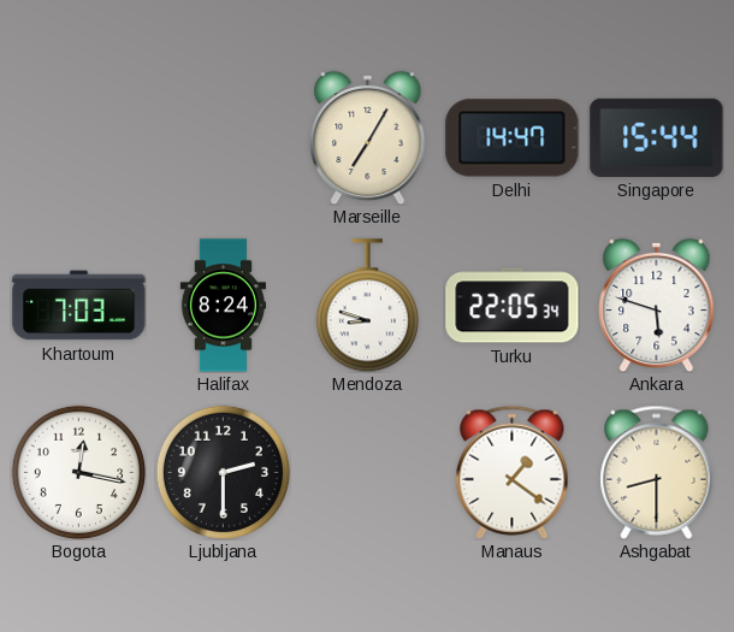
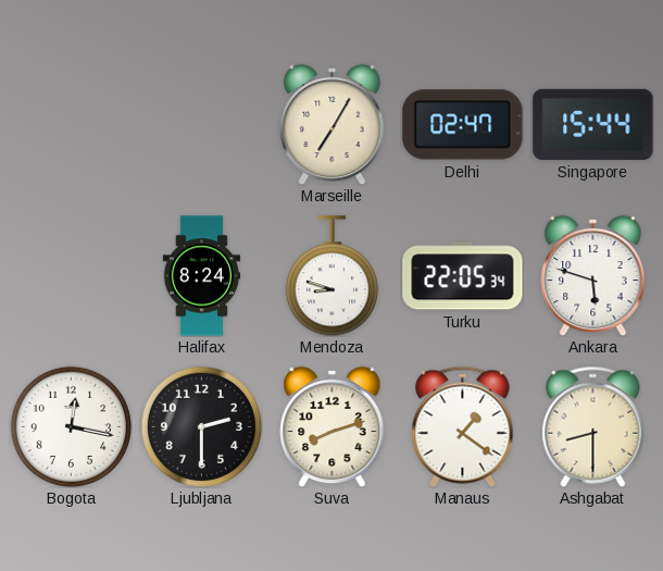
Delhi: 14:47 -> 02:47 (463, 125)
Khartoum: 7:03 -> none (79, 306)
Suva: none -> 8:12 (333, 426)
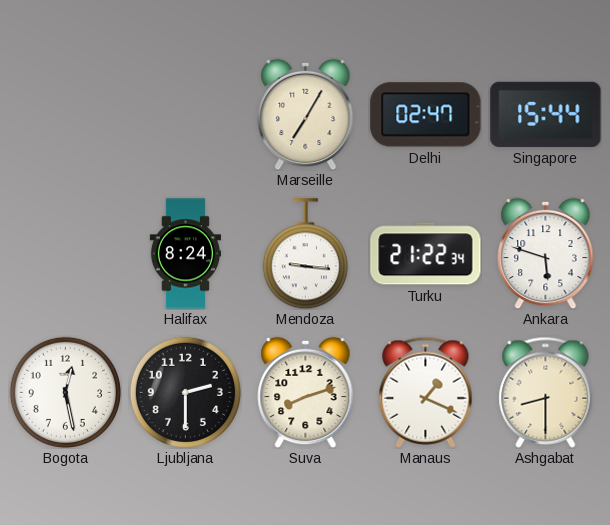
Mendoza: 8:48 -> 9:16 (305, 254)
Turku: 22:05 -> 21:22 (426, 254)
Bogota: 12:17 -> 12:28 (65, 392)
Manaus: 1:21 -> 1:19 (426, 392)
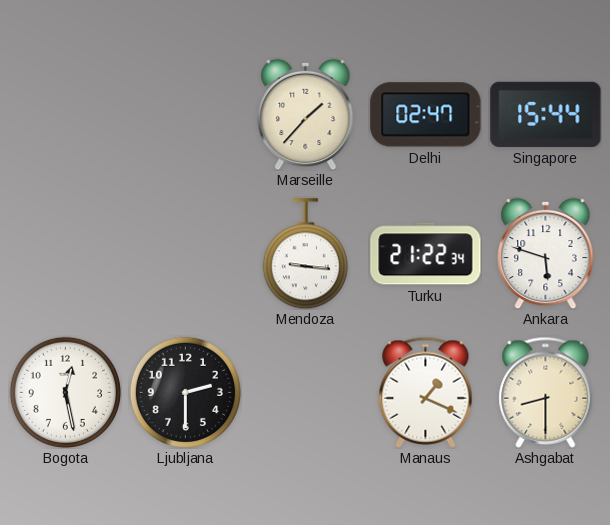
Marseille: 7:05 -> 1:37 (306, 114)
Halifax: 8:24 -> none (185, 254)
Suva: 8:12 -> none (306, 392)
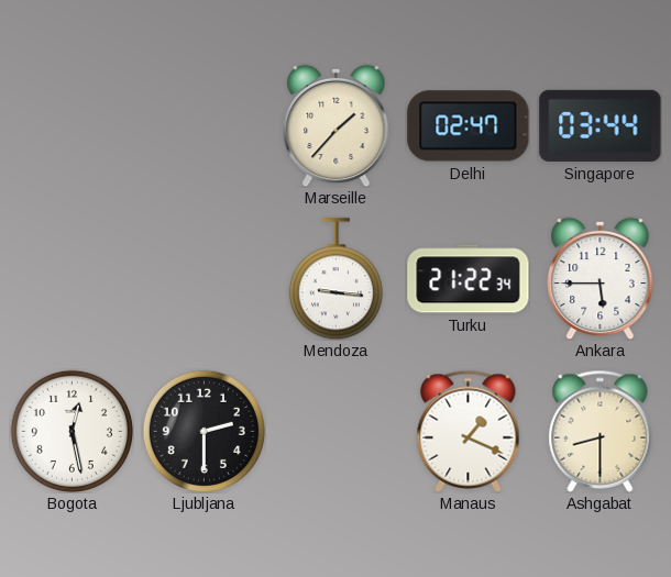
Singapore: 15:44 -> 03:44 (601, 125)
Ankara: 5:48 -> 5:45 (601, 278)
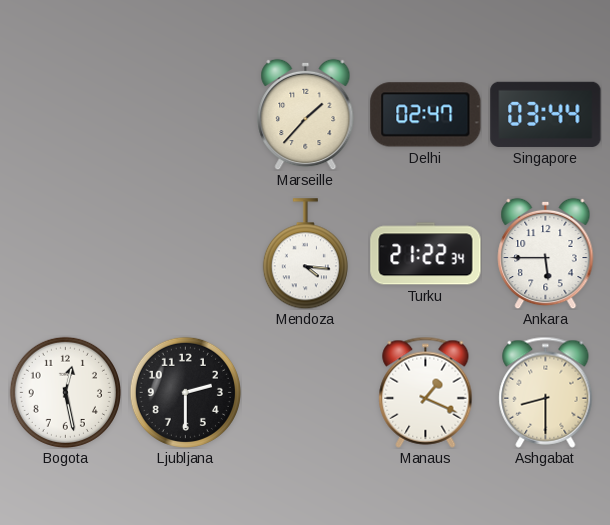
Mendoza: 9:16 -> 4:16 (305, 254)
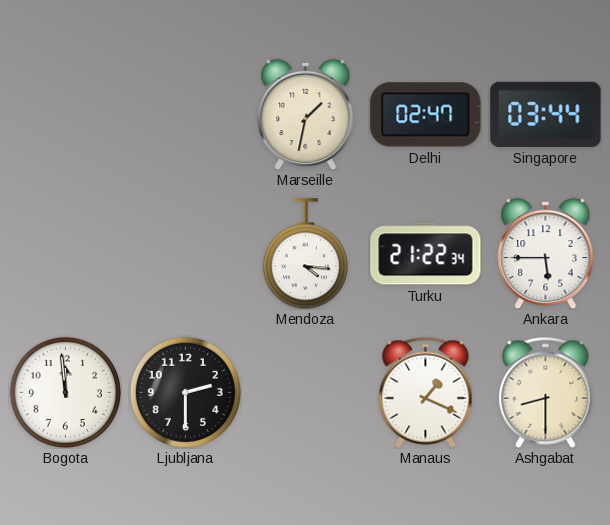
Marseille: 1:37 -> 1:32 (306, 114)
Bogota: 12:28 -> 11:59 (65, 392)
